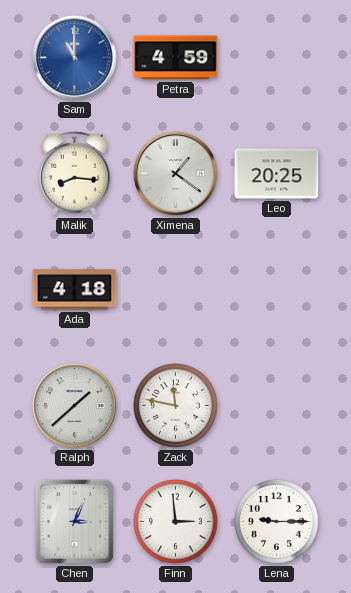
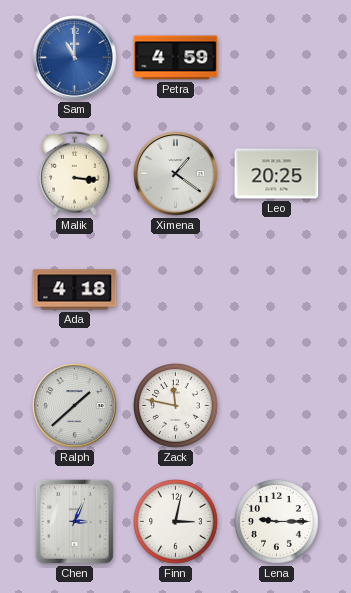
Malik: 8:16 -> 3:16 (75, 174)
Finn: 2:59 -> 3:02 (176, 522)
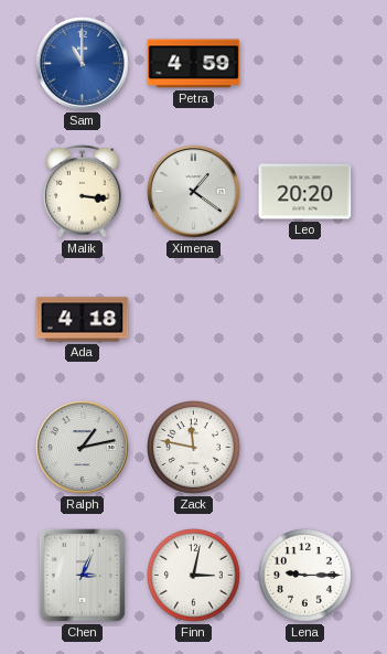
Leo: 20:25 -> 20:20 (305, 192)
Ralph: 1:38 -> 1:13 (83, 448)
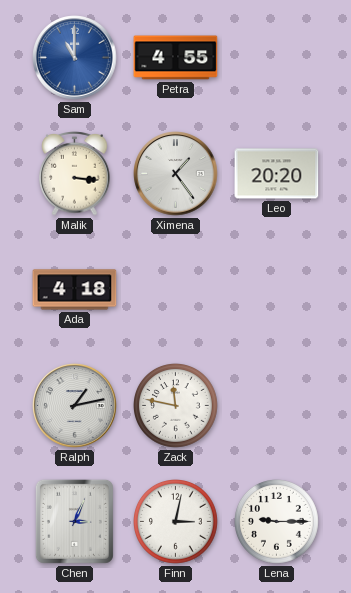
Petra: 4:59 -> 4:55 (176, 58)
Ximena: 1:21 -> 1:24 (176, 174)
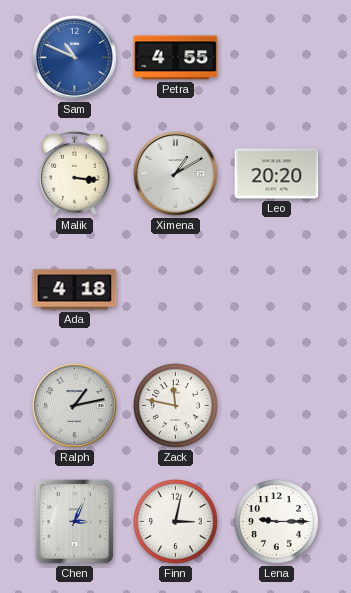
Sam: 11:00 -> 10:49 (75, 58)
Ximena: 1:24 -> 1:10 (176, 174)
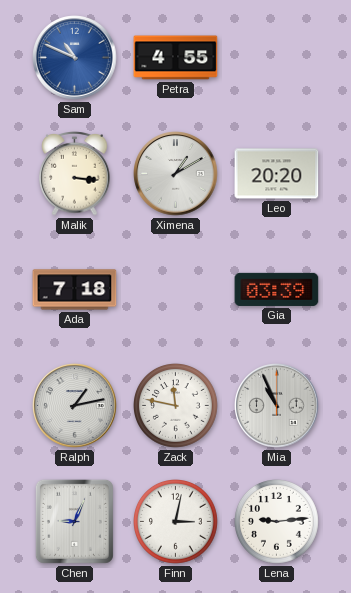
Ada: 4:18 -> 7:18 (75, 290)
Gia: none -> 03:39 (277, 289)
Mia: none -> 10:56 (277, 406)
Chen: 3:04 -> 9:04 (74, 521)
Lena: 9:15 -> 9:14 (277, 522)
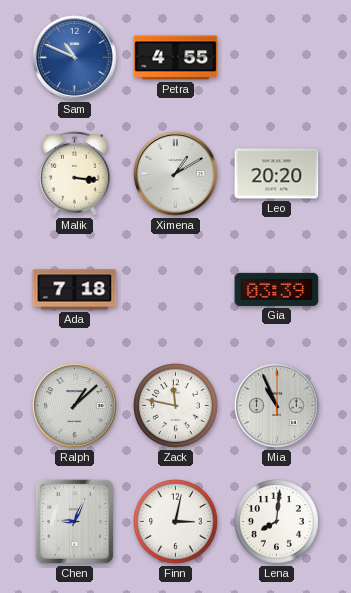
Ralph: 1:13 -> 1:08 (75, 406)
Lena: 9:14 -> 8:01 (277, 522)
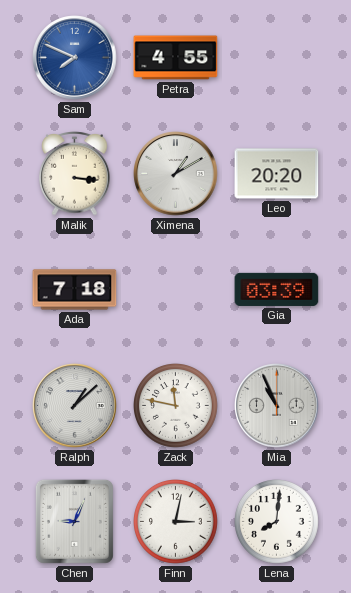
Sam: 10:49 -> 7:49 (75, 58)
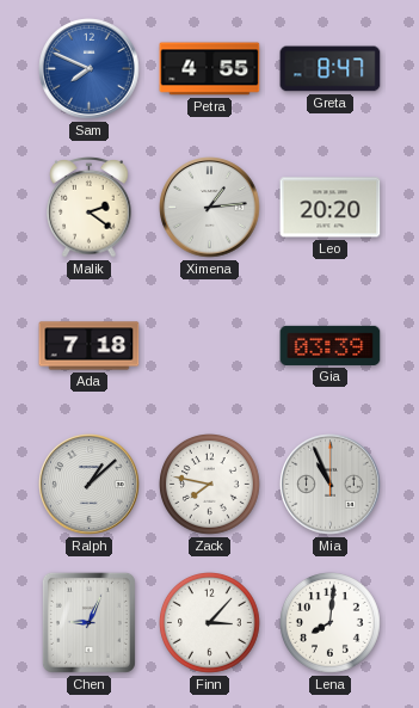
Greta: none -> 8:47 (331, 69)
Malik: 3:16 -> 2:21 (90, 208)
Ximena: 1:10 -> 1:14 (210, 208)
Zack: 11:47 -> 7:47 (210, 485)
Finn: 3:02 -> 3:07 (210, 623)
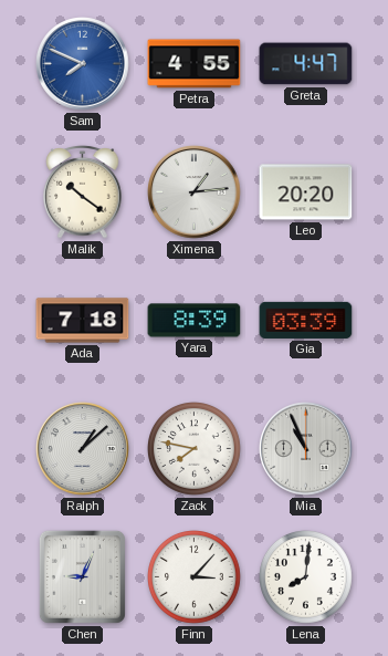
Greta: 8:47 -> 4:47 (306, 64)
Malik: 2:21 -> 10:21 (83, 192)
Yara: none -> 8:39 (195, 321)
